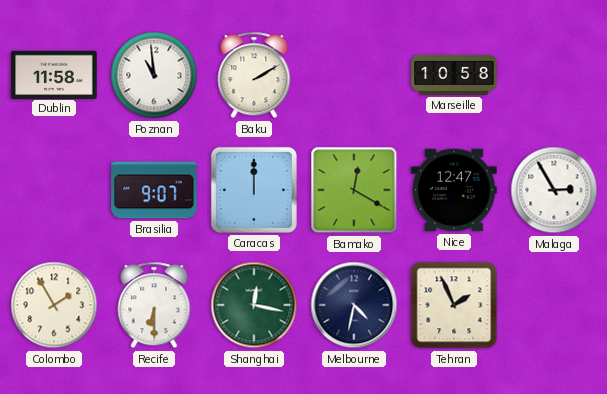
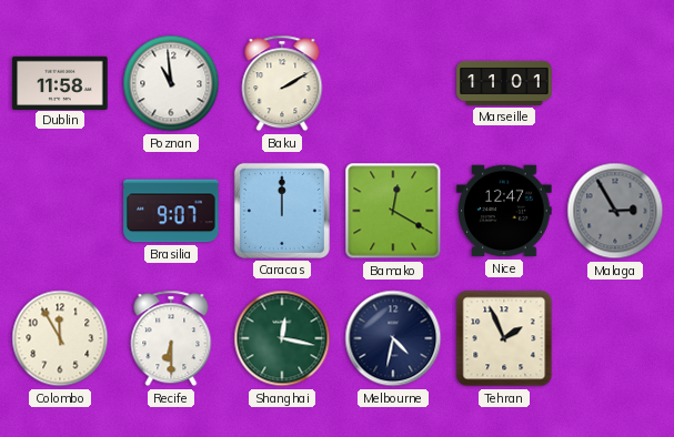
Marseille: 10:58 -> 11:01 (504, 83)
Malaga dial: white -> grey (615, 211)
Colombo: 1:55 -> 11:55 (60, 338)
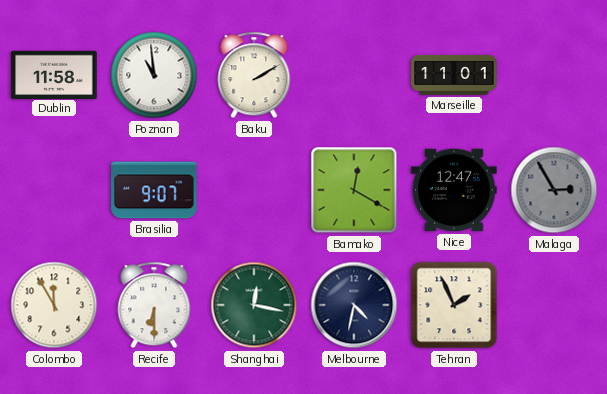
Caracas: 12:00 -> none (282, 211)
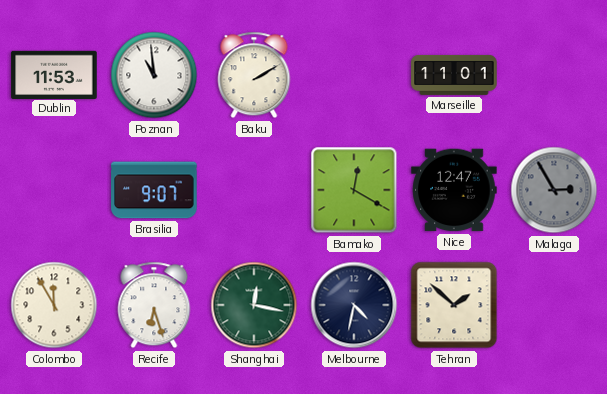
Dublin: 11:58 -> 11:53 (54, 74)
Recife: 6:30 -> 6:27 (154, 305)
Tehran: 1:56 -> 1:52 (454, 305)
